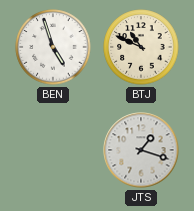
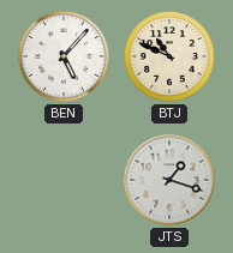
BEN: 4:57 -> 5:07 (64, 56)
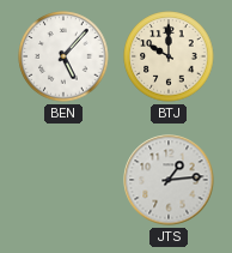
BTJ: 10:49 -> 10:00 (169, 56)
JTS: 1:18 -> 1:14 (169, 180)
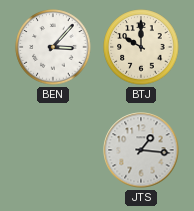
BEN: 5:07 -> 3:07 (53, 47)
JTS: 1:14 -> 1:16 (141, 150)
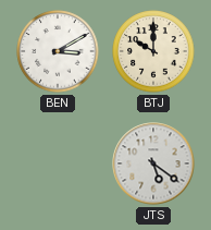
BEN: 3:07 -> 3:10 (58, 51)
JTS: 1:16 -> 5:21 (153, 164)
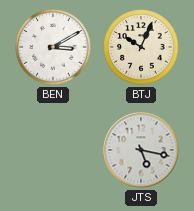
BTJ: 10:00 -> 10:04 (141, 47)
JTS: 5:21 -> 5:17 (141, 150)
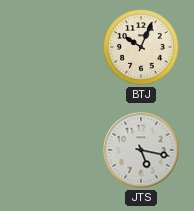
BEN: 3:10 -> none (53, 47)
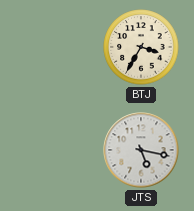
BTJ: 10:04 -> 3:35 (141, 47)
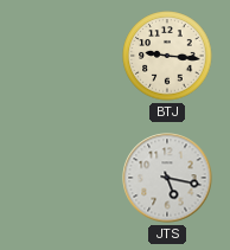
BTJ: 3:35 -> 9:16 (167, 56)
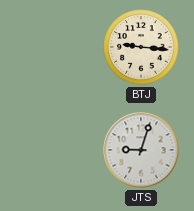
JTS: 5:17 -> 9:03 (141, 150)
